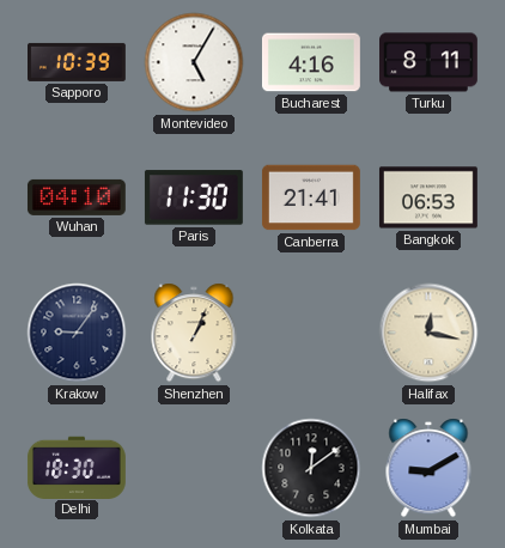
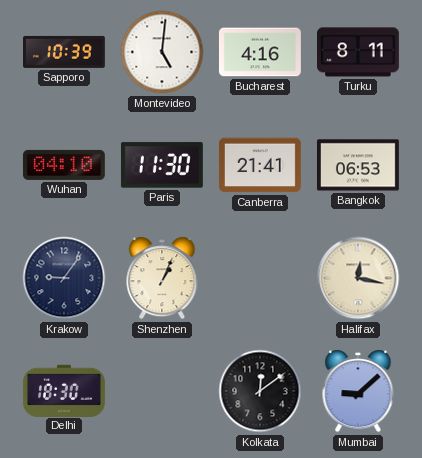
Montevideo: 5:05 -> 5:01 (162, 52)
Mumbai: 9:10 -> 9:08 (358, 391)
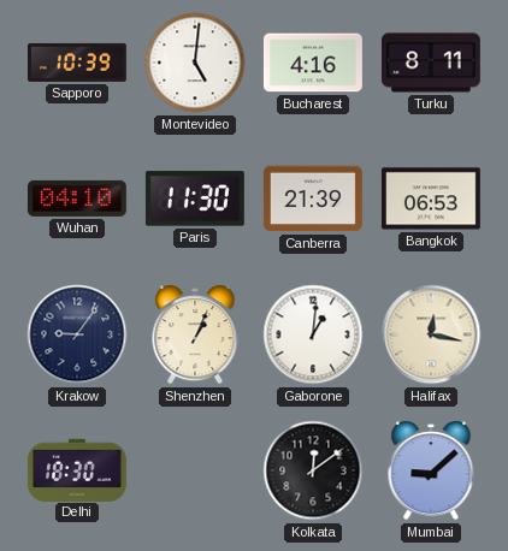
Canberra: 21:41 -> 21:39 (313, 199)
Gaborone: none -> 1:01 (313, 334)
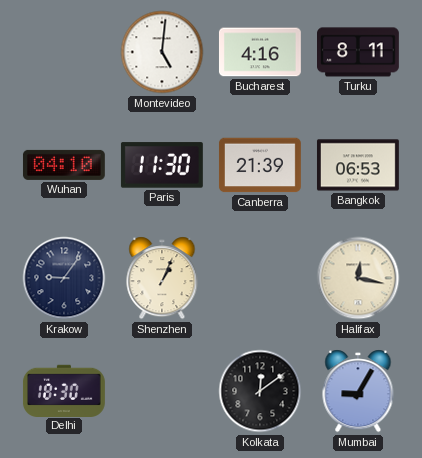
Sapporo: 10:39 -> none (78, 63)
Gaborone: 1:01 -> none (313, 334)
Mumbai: 9:08 -> 9:05 (358, 391)
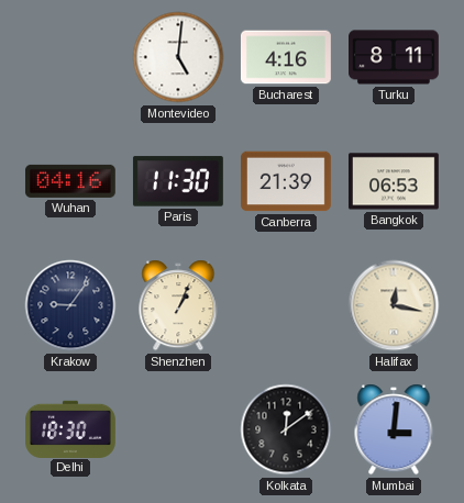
Wuhan: 04:10 -> 04:16 (70, 181)
Mumbai: 9:05 -> 3:01 (394, 429)
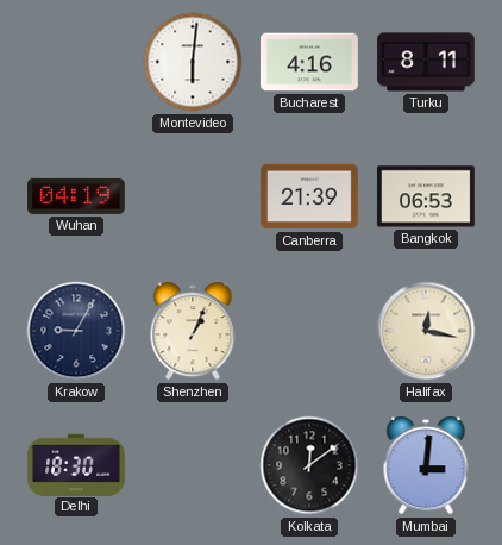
Montevideo: 5:01 -> 6:01 (193, 62)
Wuhan: 04:16 -> 04:19 (76, 196)
Paris: 11:30 -> none (178, 181)
Krakow: 9:06 -> 9:05 (76, 331)
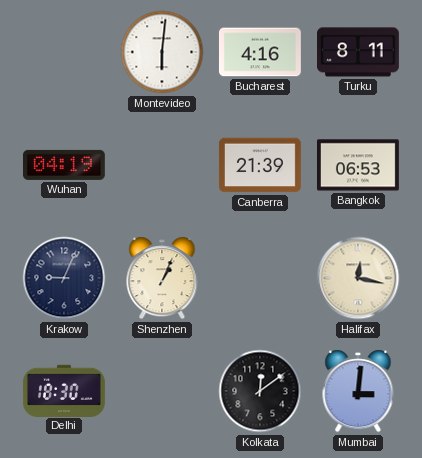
Krakow: 9:05 -> 9:04 (64, 278)
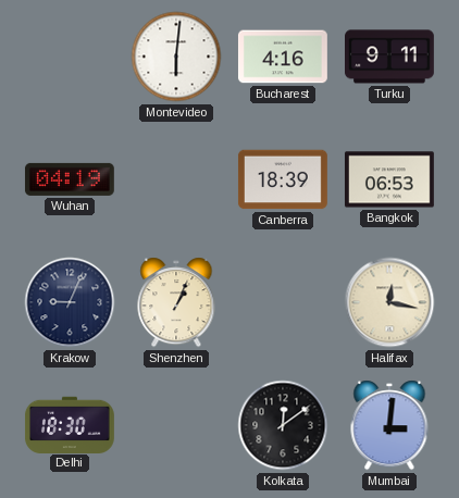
Turku: 8:11 -> 9:11 (390, 57)
Canberra: 21:39 -> 18:39 (283, 179)
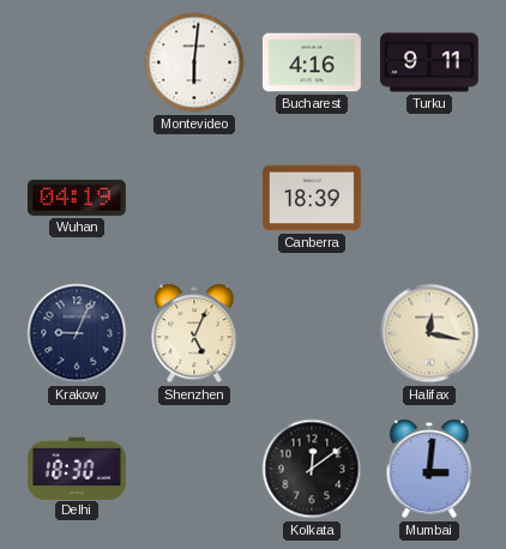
Bangkok: 06:53 -> none (389, 179)
Shenzhen: 1:04 -> 5:04 (194, 333)
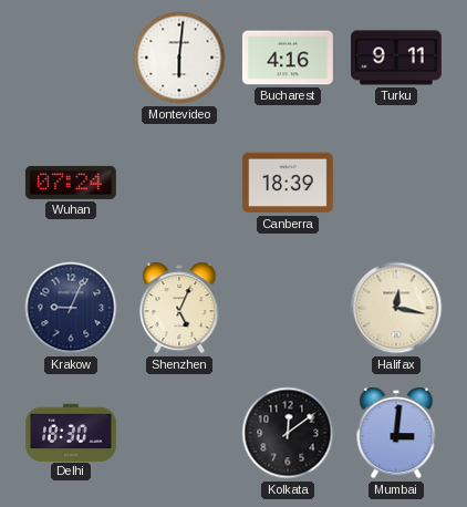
Wuhan: 04:19 -> 07:24 (71, 183)
